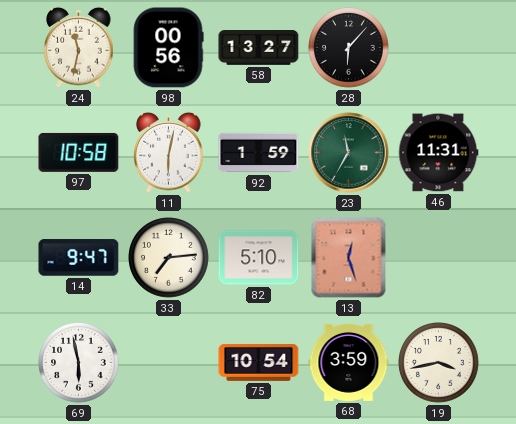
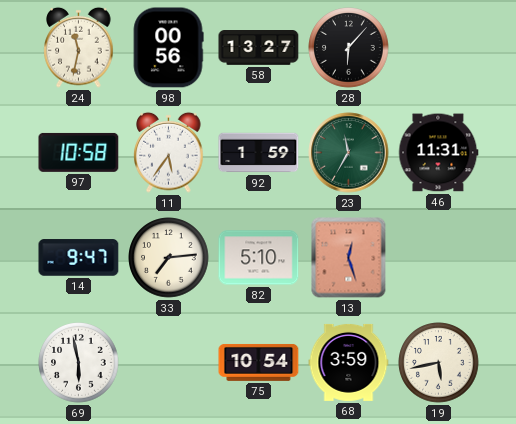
11: 6:02 -> 5:36 (169, 152)
19: 3:43 -> 5:43 (439, 363)
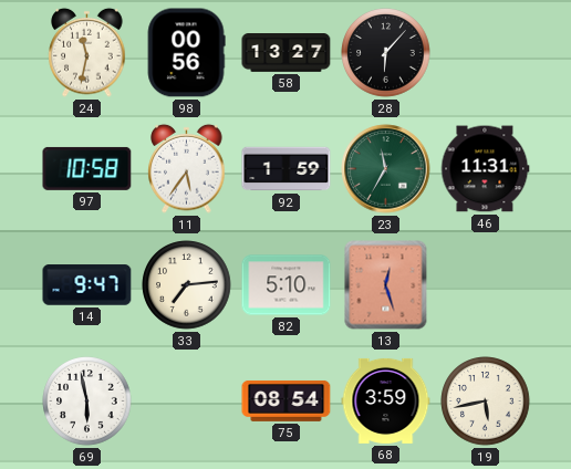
75: 10:54 -> 08:54 (287, 400)
